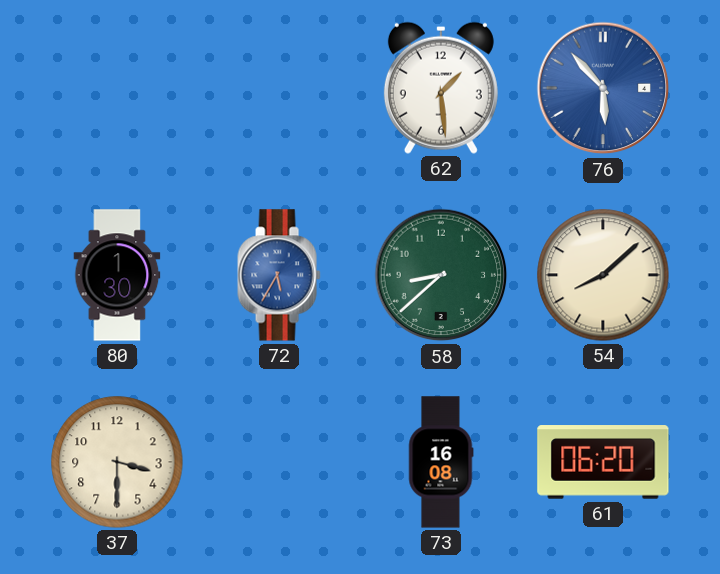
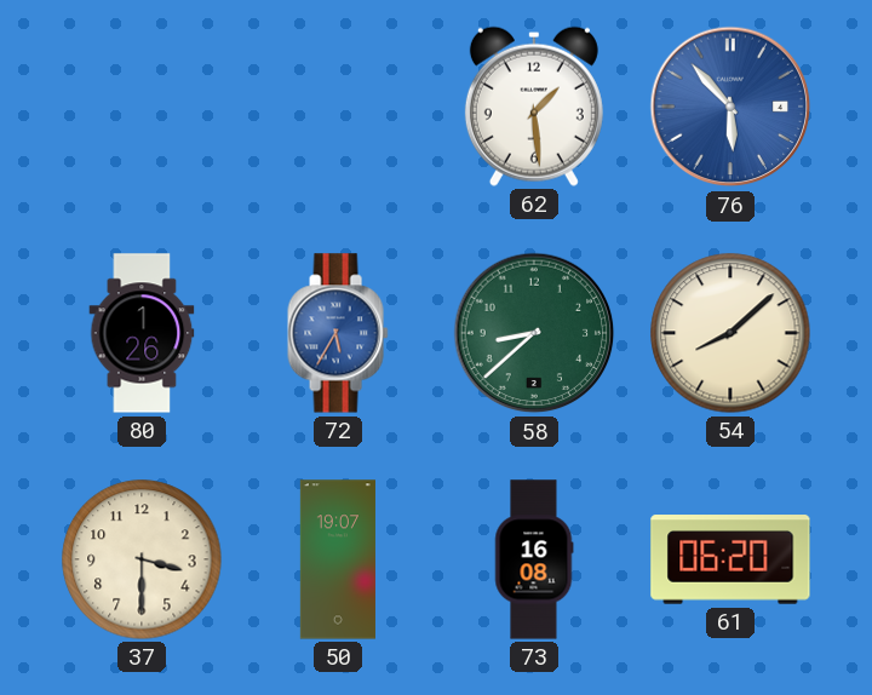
80: 1:30 -> 1:26 (142, 333)
50: none -> 19:07 (338, 559)
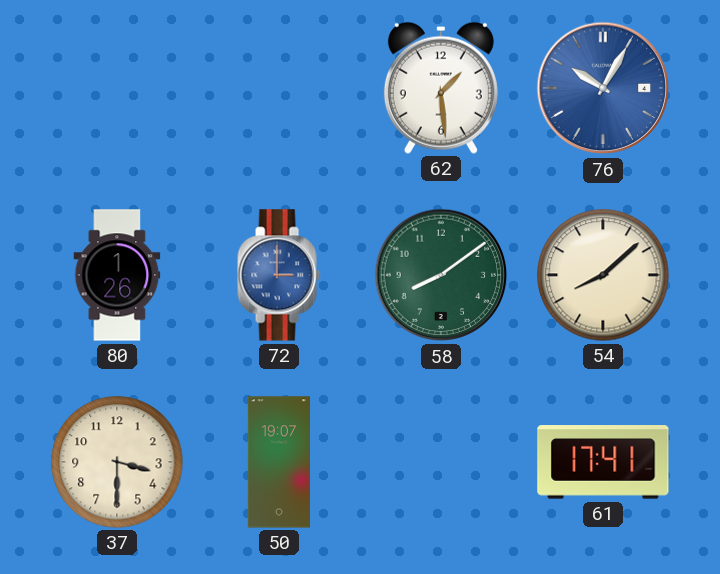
76: 5:53 -> 10:05 (603, 88)
72: 5:35 -> 3:00 (279, 275)
58: 8:38 -> 8:09 (441, 275)
73: 16:08 -> none (534, 559)
61: 06:20 -> 17:41 (603, 462)
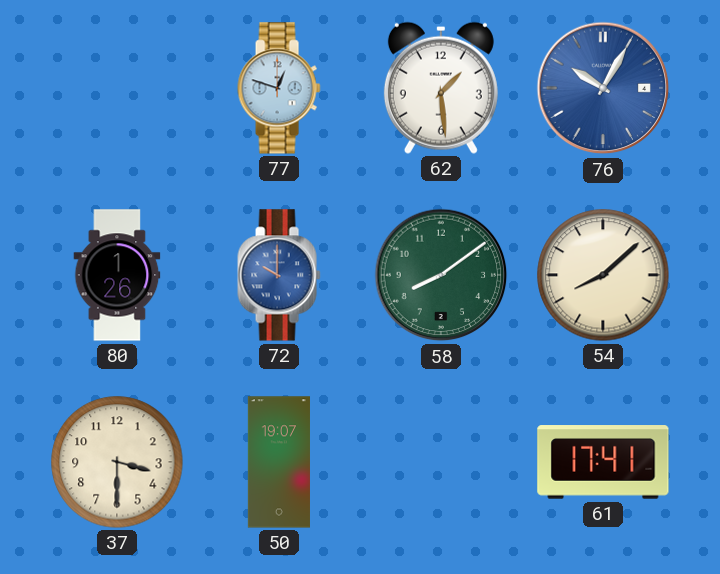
77: none -> 12:48 (279, 88)
72: 3:00 -> 10:00 (279, 275)
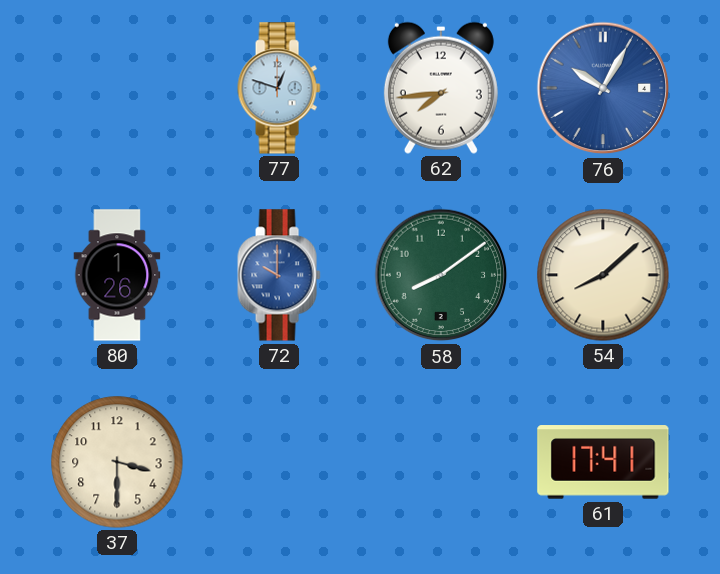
62: 1:29 -> 7:44 (441, 88)
50: 19:07 -> none (279, 462)
